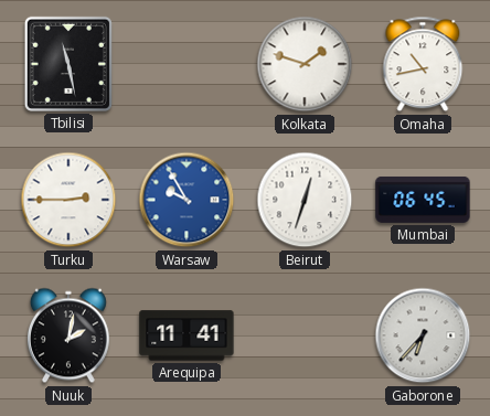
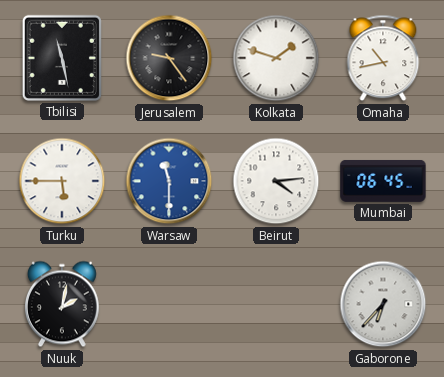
Jerusalem: none -> 9:24 (169, 58)
Turku: 2:45 -> 5:45 (62, 181)
Warsaw: 9:55 -> 11:30 (169, 181)
Beirut: 12:33 -> 4:14 (276, 181)
Arequipa: 11:41 -> none (187, 335)
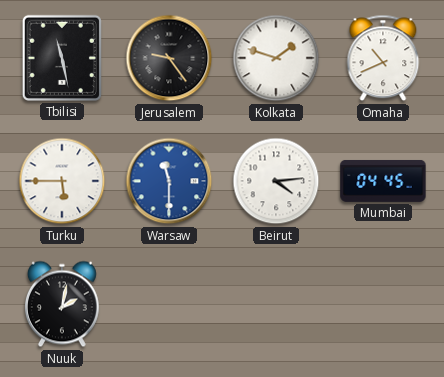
Omaha: 10:43 -> 10:41 (383, 58)
Mumbai: 06:45 -> 04:45 (383, 181)
Gaborone: 6:37 -> none (383, 304)
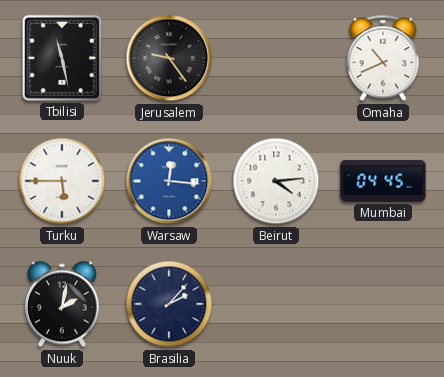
Kolkata: 1:48 -> none (276, 58)
Warsaw: 11:30 -> 12:16 (169, 181)
Brasilia: none -> 2:07 (169, 304)
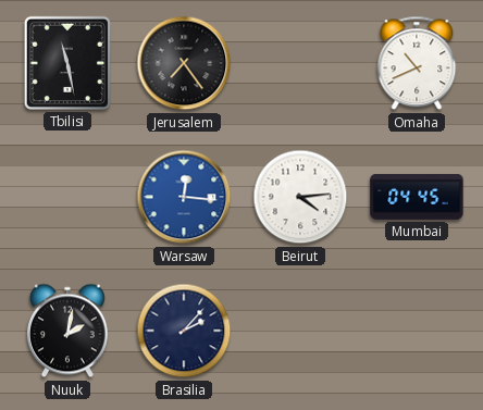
Jerusalem: 9:24 -> 7:24 (184, 63)
Turku: 5:45 -> none (62, 181)
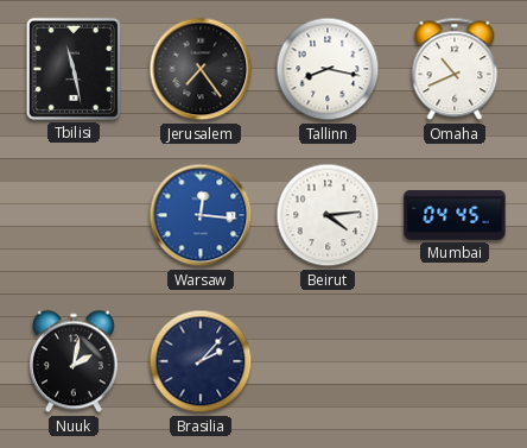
Tallinn: none -> 8:17 (328, 69)
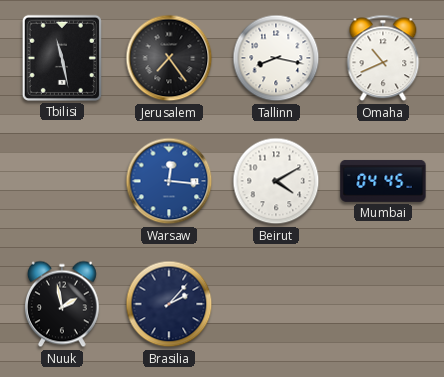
Beirut: 4:14 -> 4:10 (276, 181)
Nuuk: 2:02 -> 1:58 (62, 304)
